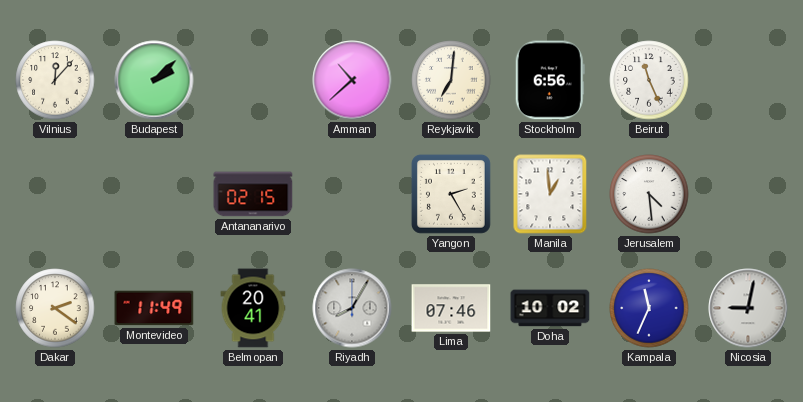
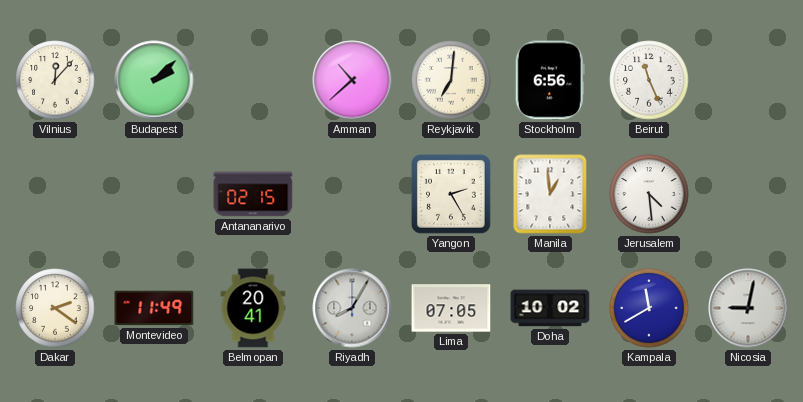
Lima: 07:46 -> 07:05 (451, 308)
Kampala: 11:34 -> 11:40 (649, 308)
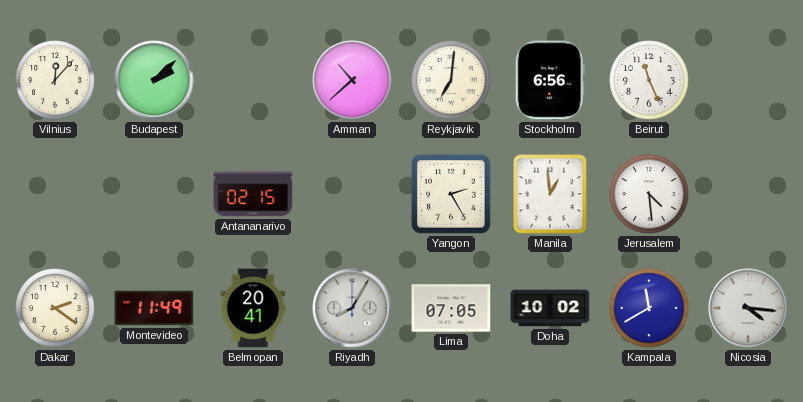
Nicosia: 9:02 -> 4:16 (748, 308)
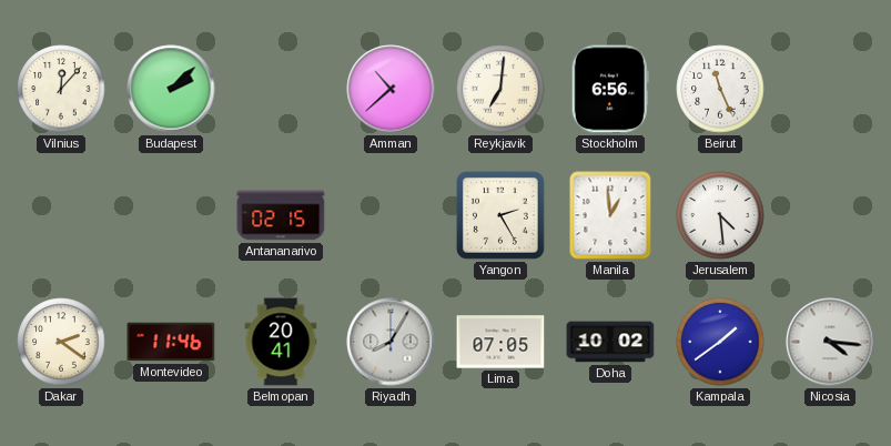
Montevideo: 11:49 -> 11:46 (171, 342)
Kampala: 11:40 -> 1:39 (720, 342)
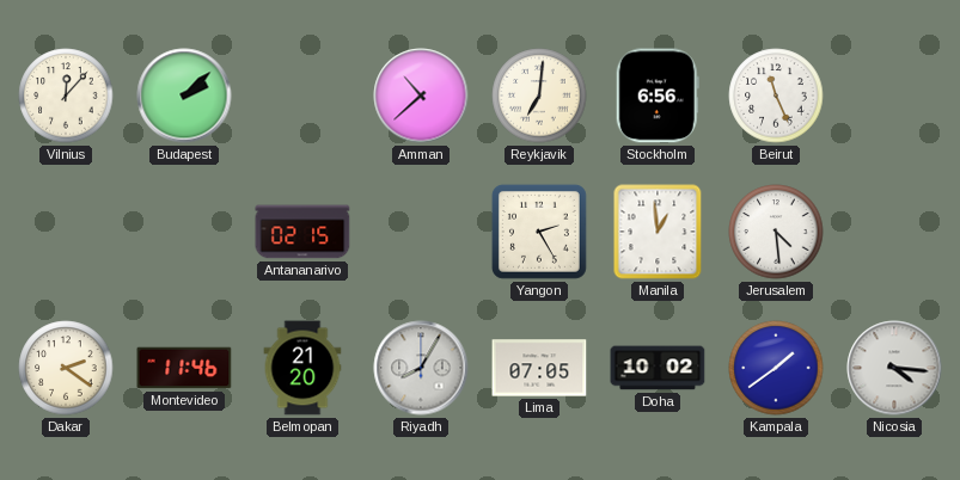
Belmopan: 20:41 -> 21:20 (302, 368)
